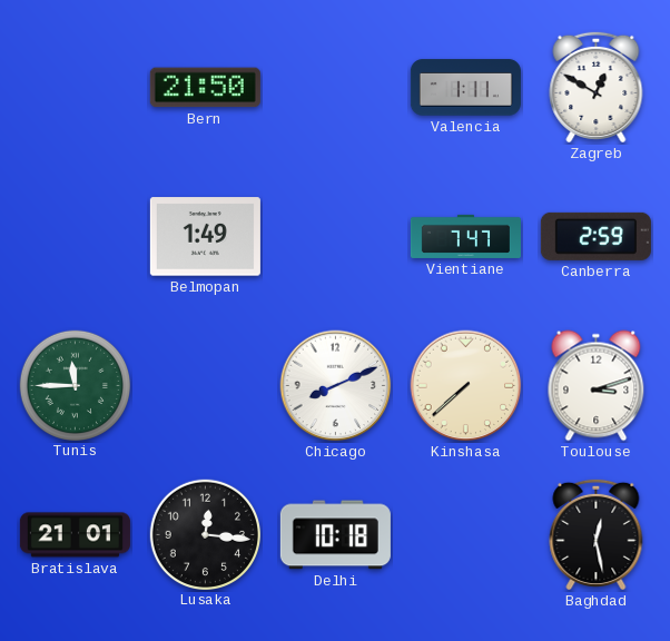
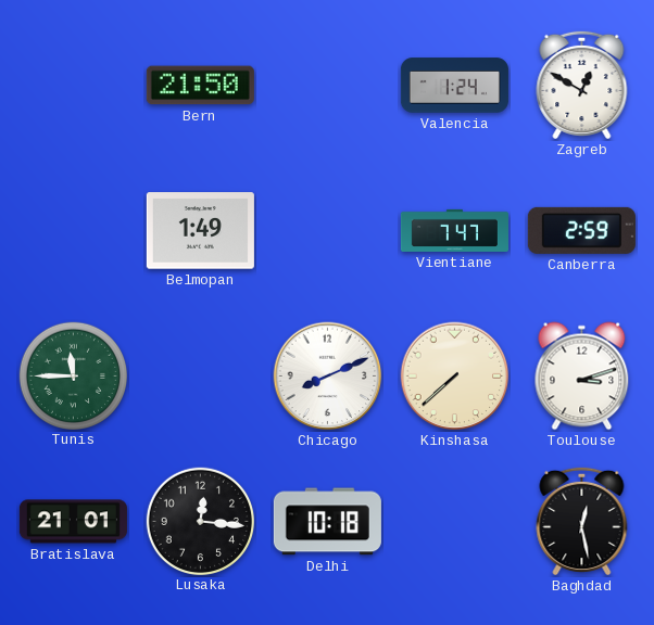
Valencia: 1:11 -> 1:24 (454, 86)
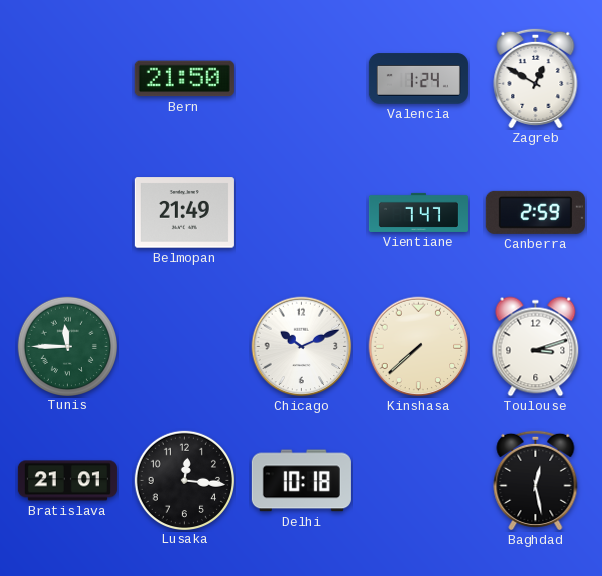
Belmopan: 1:49 -> 21:49 (184, 213)
Chicago: 8:11 -> 10:11 (302, 347)
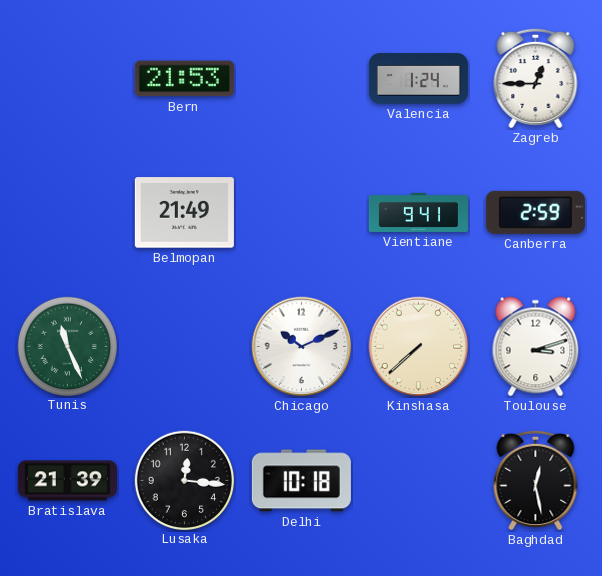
Bern: 21:50 -> 21:53 (184, 79)
Zagreb: 12:50 -> 12:45 (536, 78)
Vientiane: 7:47 -> 9:41 (418, 212)
Tunis: 11:45 -> 11:26 (67, 346)
Bratislava: 21:01 -> 21:39 (67, 481)
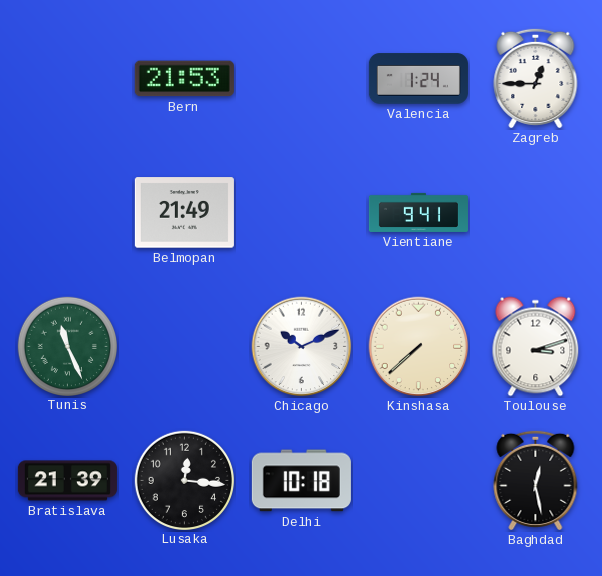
Canberra: 2:59 -> none (535, 212)
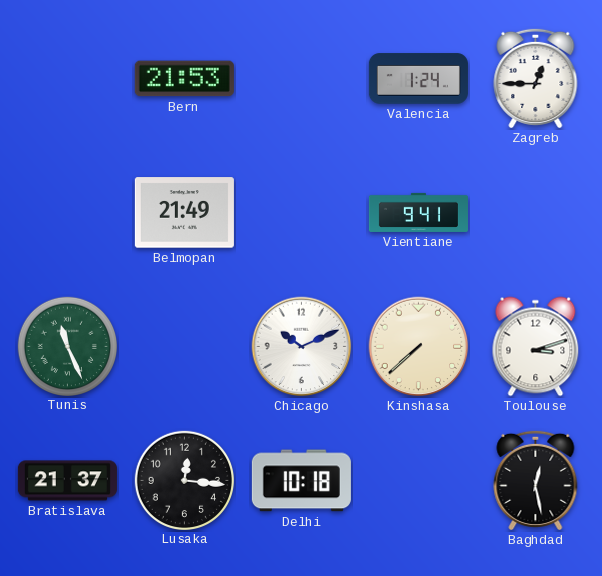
Bratislava: 21:39 -> 21:37 (67, 481)
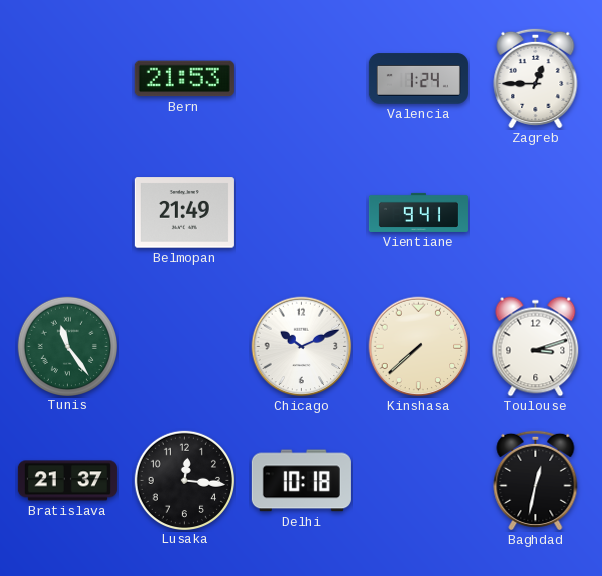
Tunis: 11:26 -> 11:24 (67, 346)
Baghdad: 12:28 -> 12:32 (536, 480)
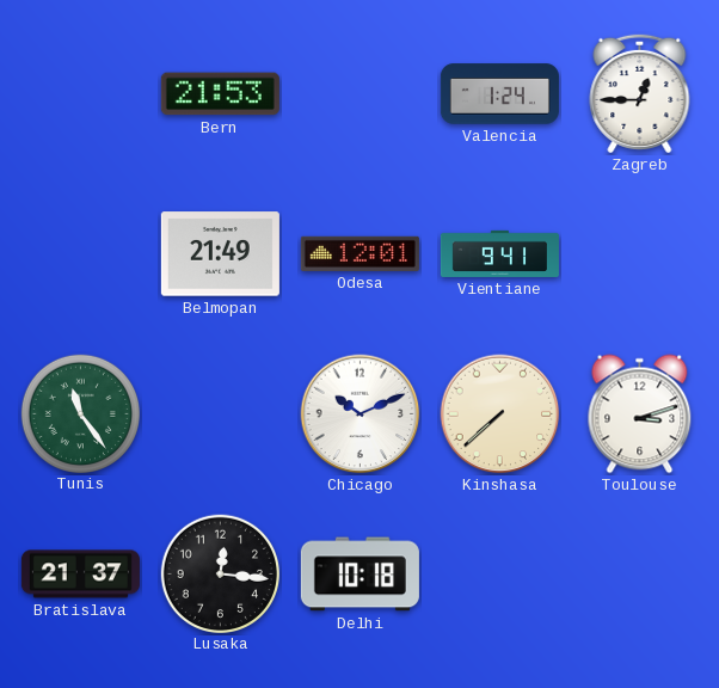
Odesa: none -> 12:01 (359, 253)
Baghdad: 12:32 -> none (536, 480)
